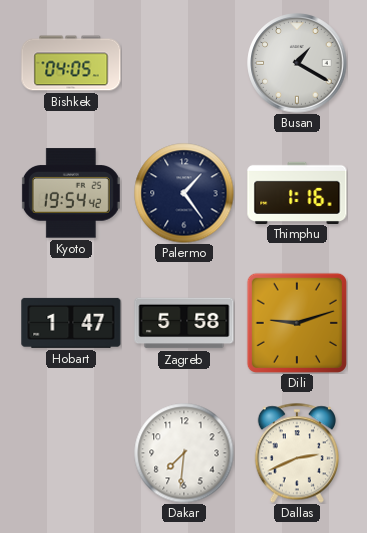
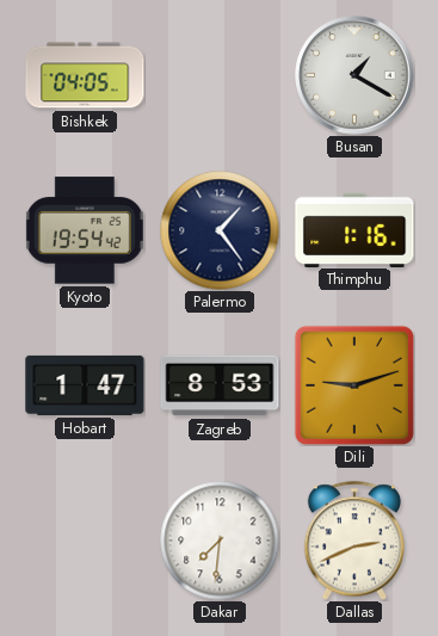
Zagreb: 5:58 -> 8:53 (220, 385)
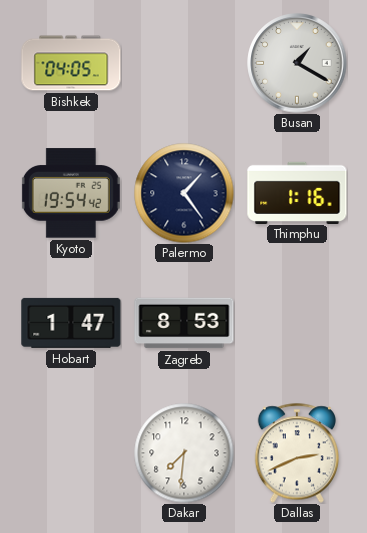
Dili: 9:12 -> none (354, 385)
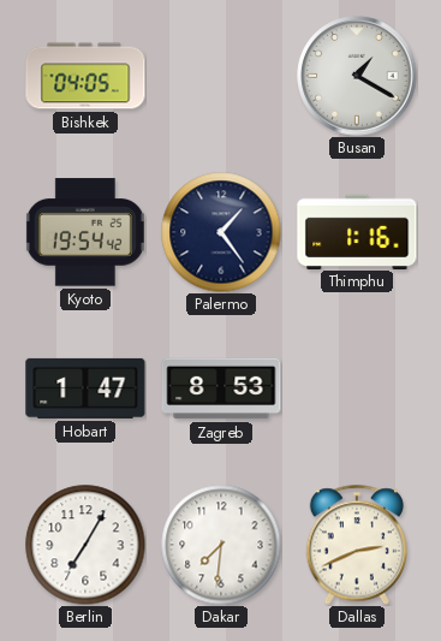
Berlin: none -> 7:05 (85, 545)
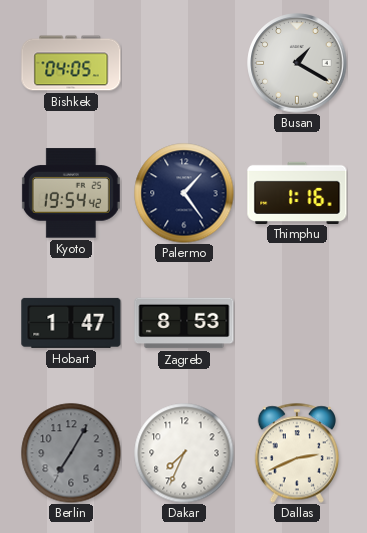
Berlin dial: white -> grey (71, 453)
Dakar: 7:31 -> 7:34 (184, 453)
